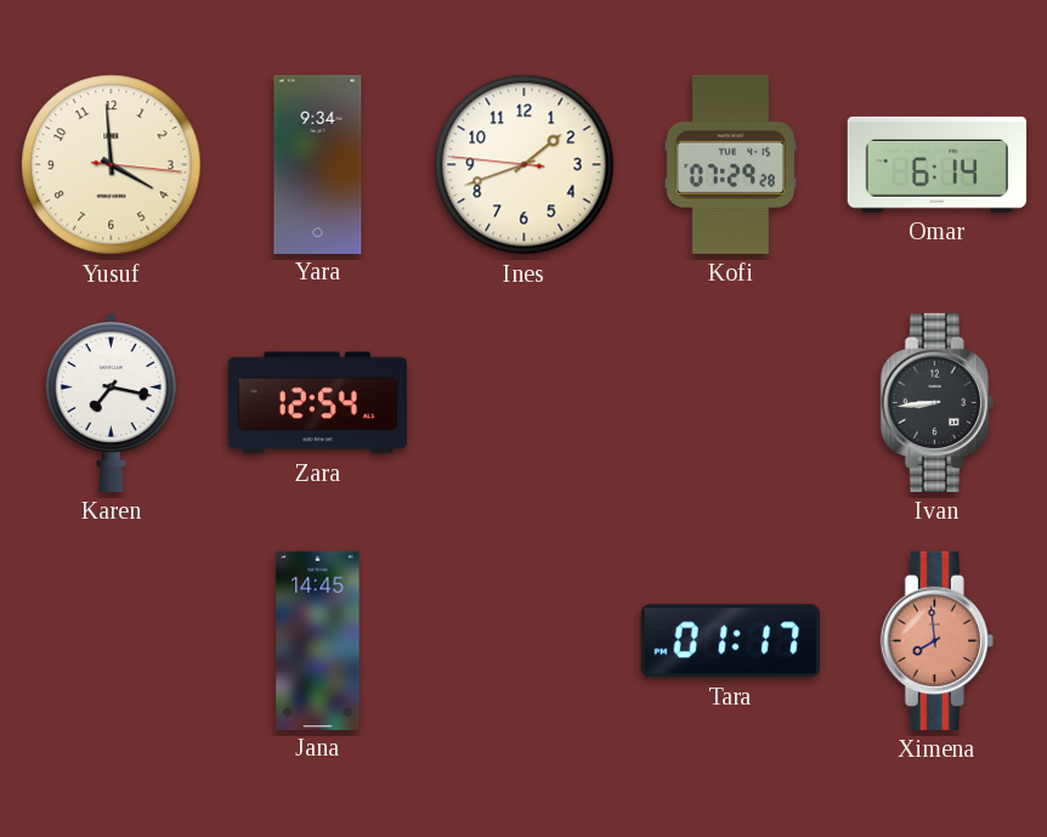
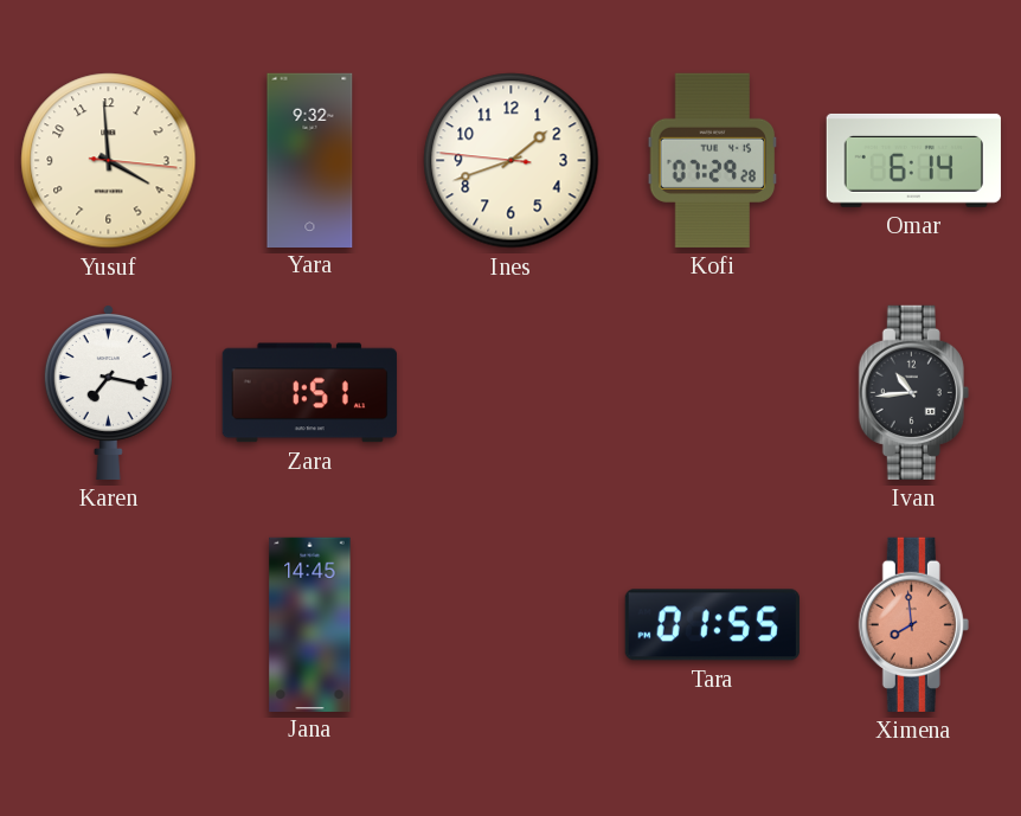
Yara: 9:34 -> 9:32 (310, 160)
Zara: 12:54 -> 1:51 (309, 393)
Ivan: 8:44 -> 10:44 (913, 392)
Tara: 01:17 -> 01:55 (712, 625)
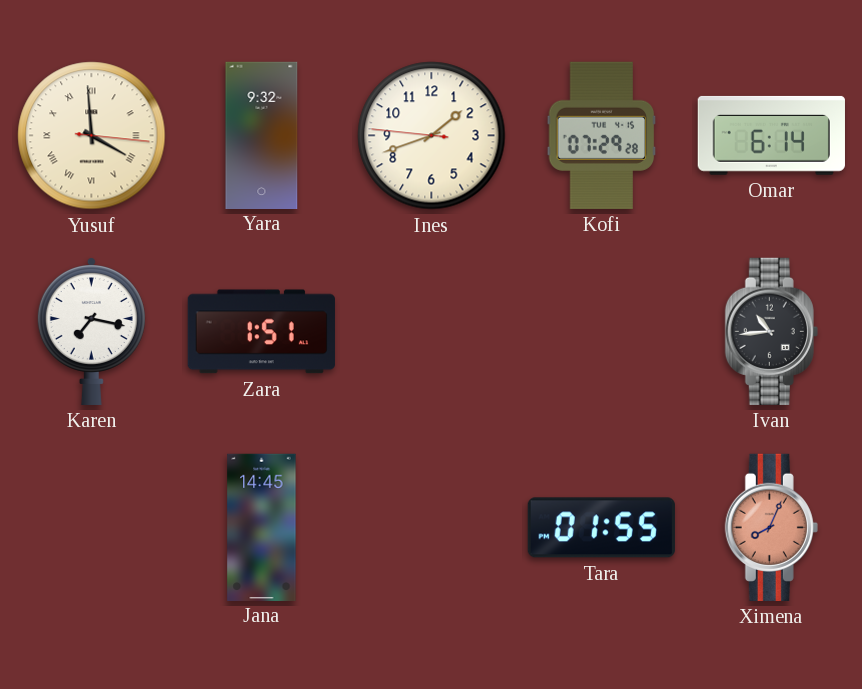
Yusuf numerals: Arabic -> Roman (92, 136)
Ximena: 7:59 -> 8:04 (771, 527)
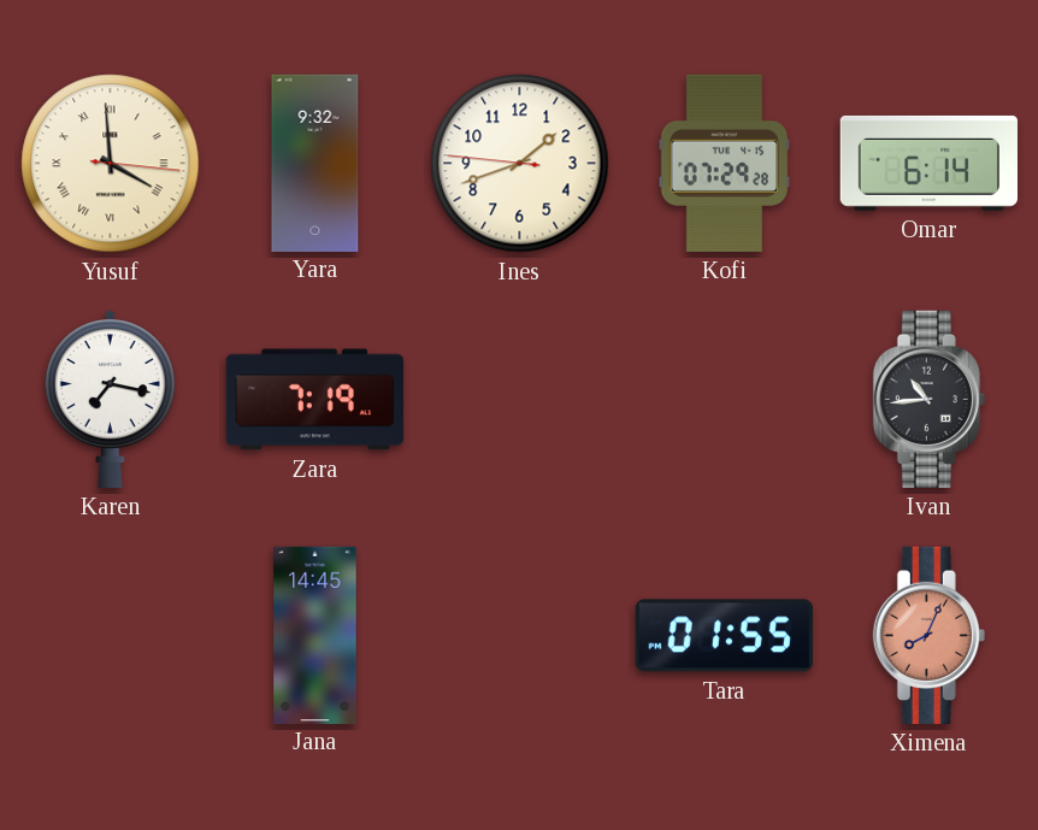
Zara: 1:51 -> 7:19 (314, 400)
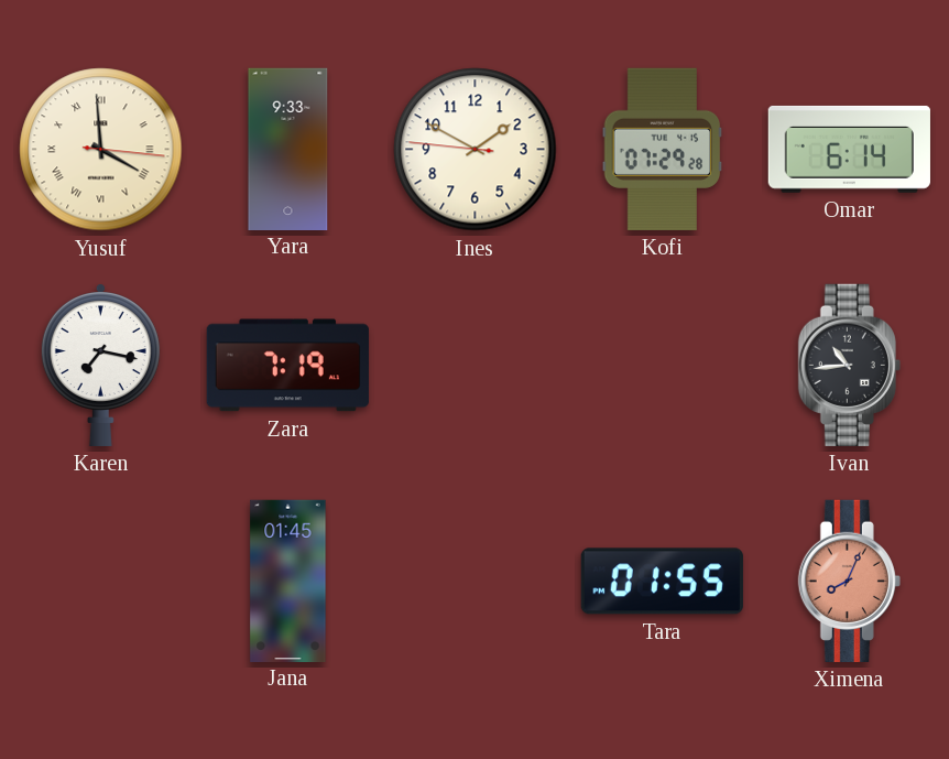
Yara: 9:32 -> 9:33 (288, 149)
Ines: 1:41 -> 1:49 (476, 150)
Jana: 14:45 -> 01:45 (288, 581)
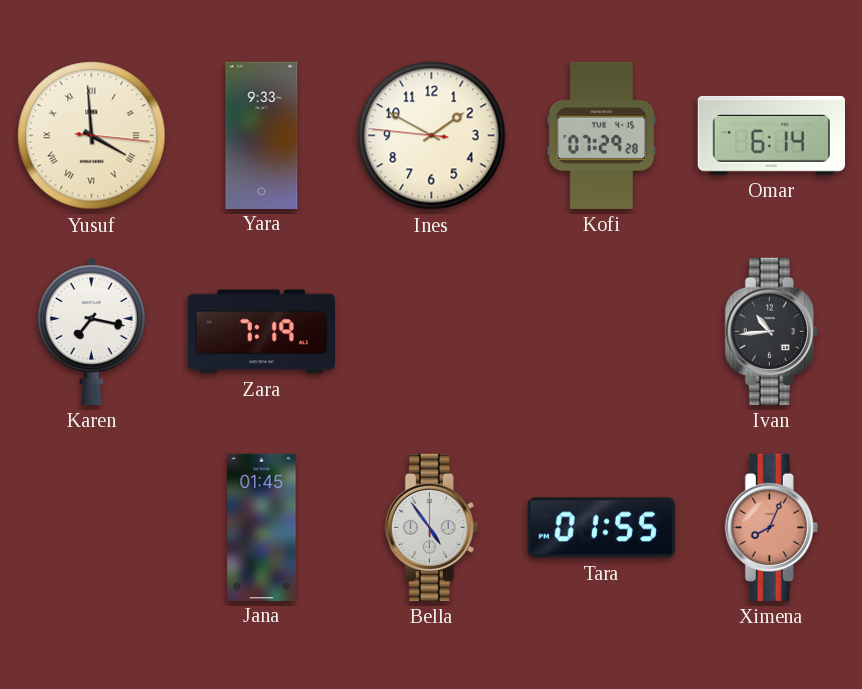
Bella: none -> 4:54 (431, 527)
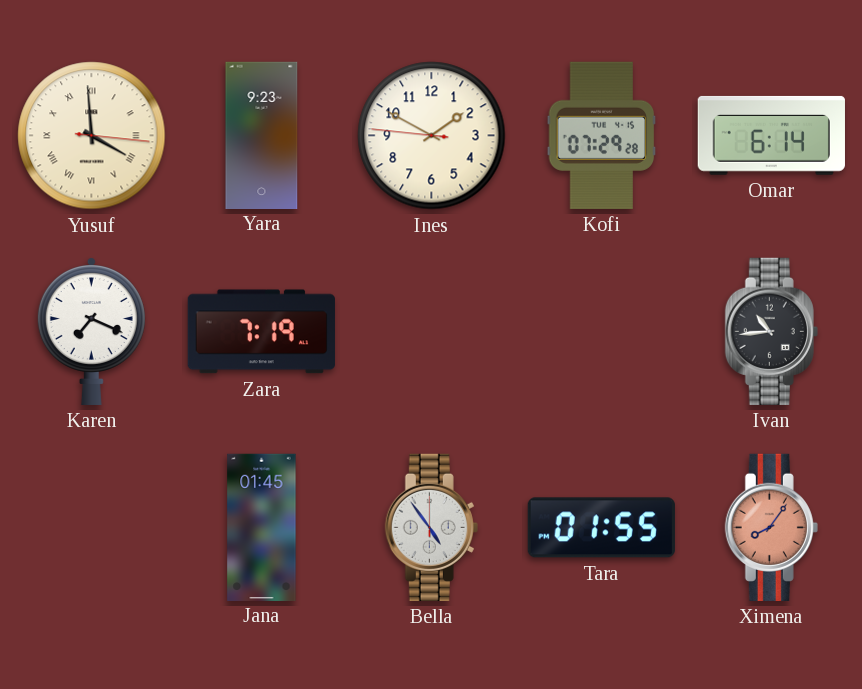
Yara: 9:33 -> 9:23 (262, 135)
Karen: 7:17 -> 7:19 (91, 332)
Ximena: 8:04 -> 8:06 (771, 527)
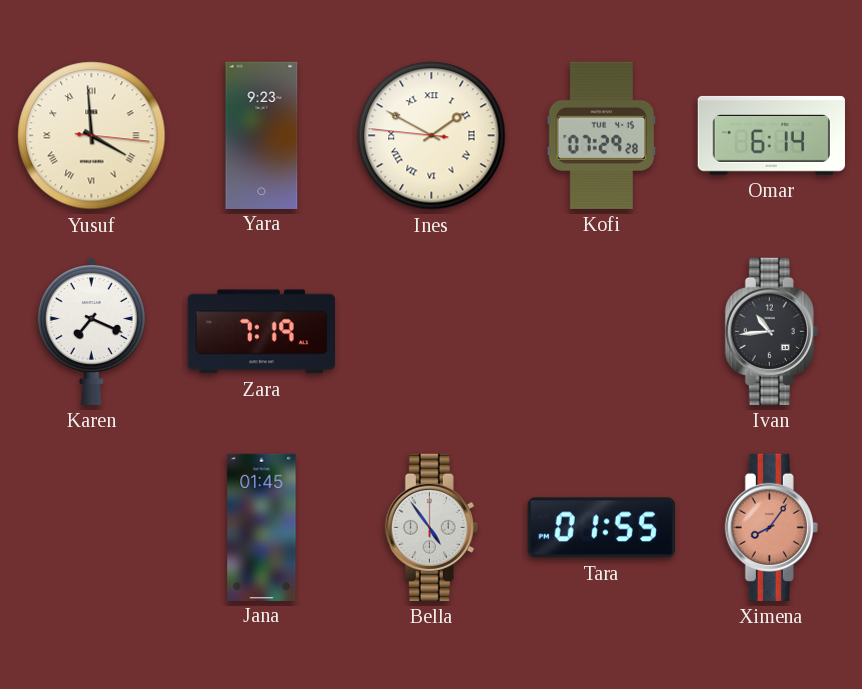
Ines numerals: Arabic -> Roman (432, 136)
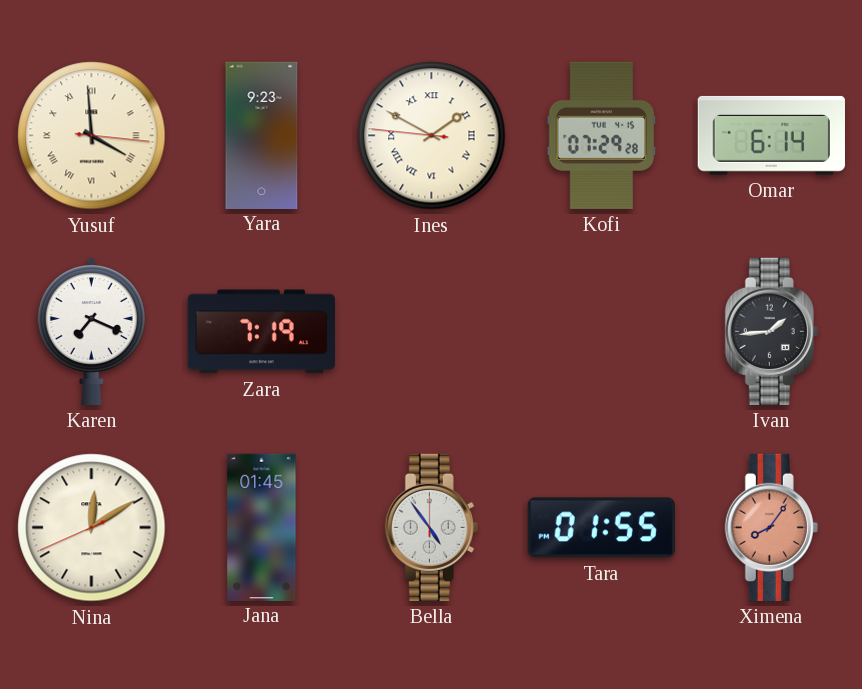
Ivan: 10:44 -> 1:44 (771, 331)
Nina: none -> 12:09 (92, 528)
